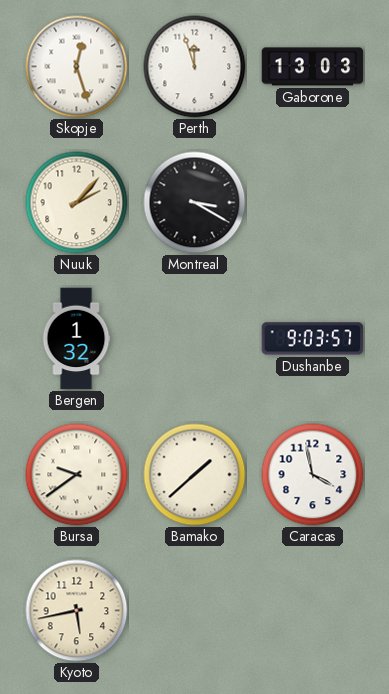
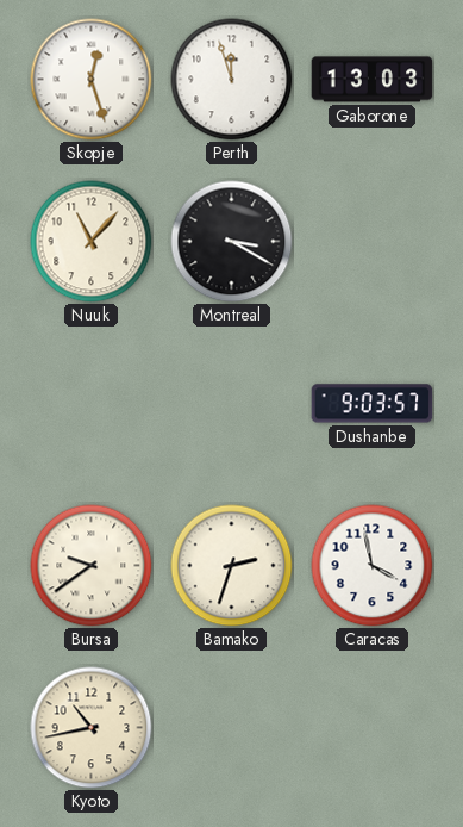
Nuuk: 2:07 -> 11:07 (92, 242)
Bergen: 1:32 -> none (76, 339)
Bamako: 1:38 -> 2:33 (232, 566)
Kyoto: 5:43 -> 10:43 (92, 728)
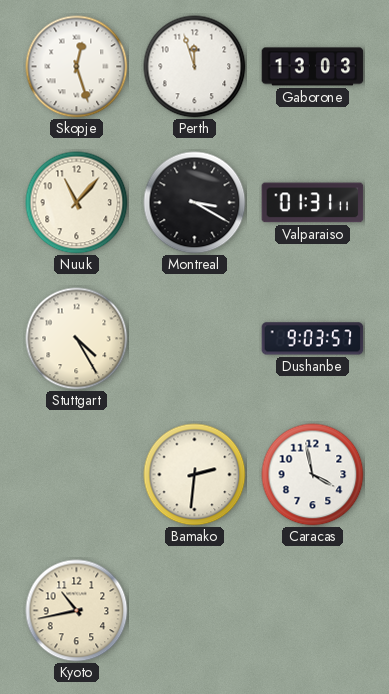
Valparaiso: none -> 01:31 (313, 203)
Stuttgart: none -> 4:25 (77, 339)
Bursa: 9:39 -> none (92, 566)
Bamako: 2:33 -> 2:31 (195, 475)
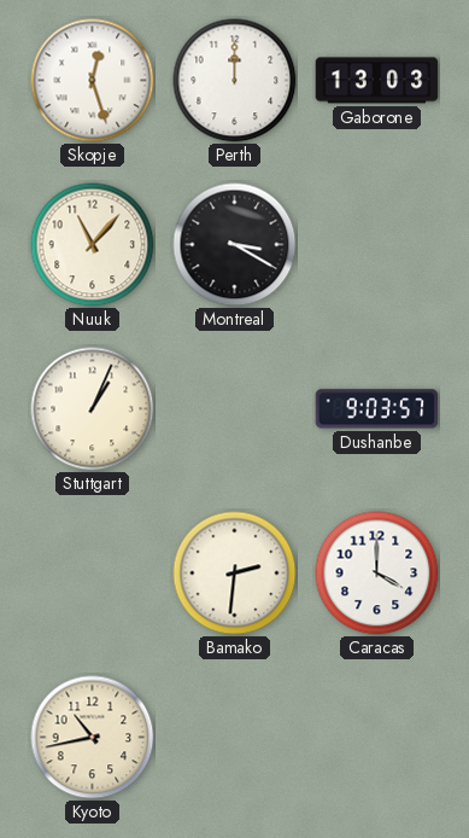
Perth: 11:57 -> 12:00 (235, 81)
Valparaiso: 01:31 -> none (313, 203)
Stuttgart: 4:25 -> 1:04 (93, 409)
Caracas: 3:58 -> 4:00 (377, 574)
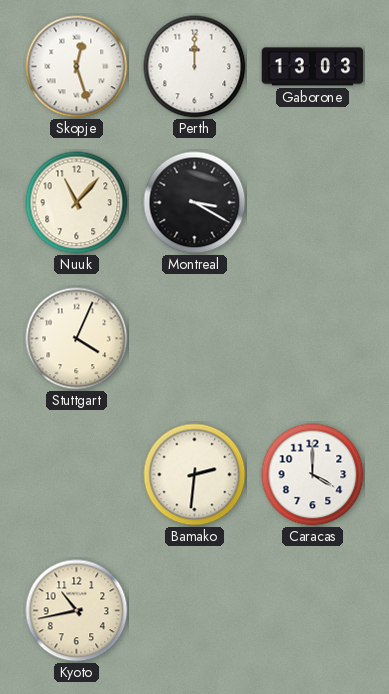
Stuttgart: 1:04 -> 4:04 (77, 339)
Dushanbe: 9:03 -> none (377, 409)
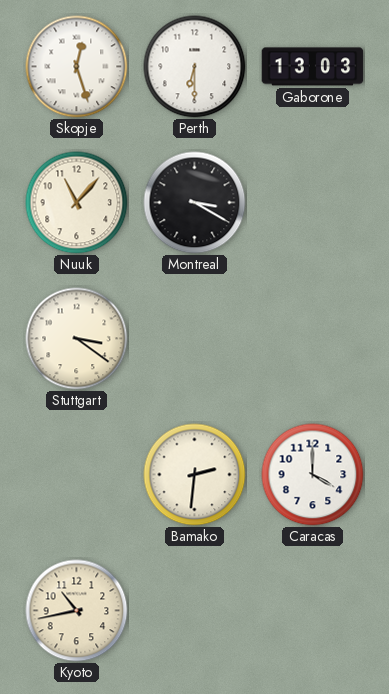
Perth: 12:00 -> 6:30 (195, 67)
Stuttgart: 4:04 -> 3:21 (77, 339)
